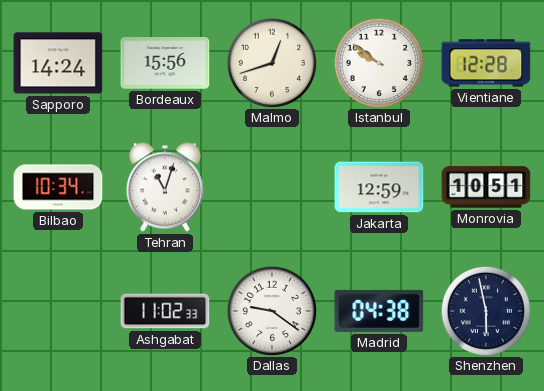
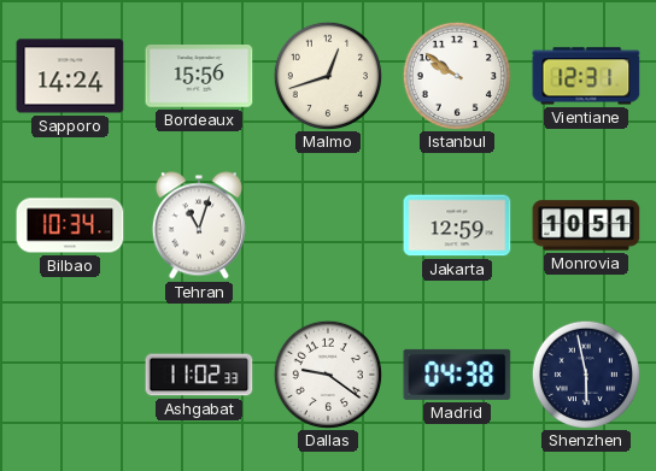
Vientiane: 12:28 -> 12:31 (586, 76)
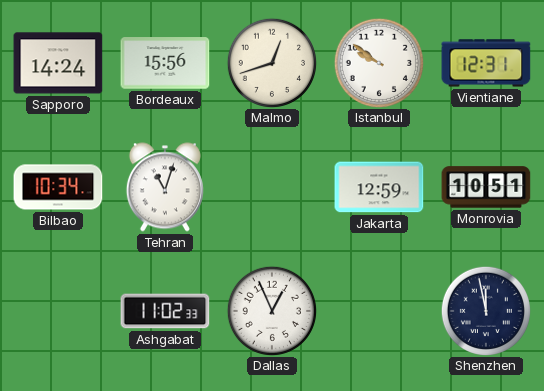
Dallas: 9:21 -> 12:56 (271, 310)
Madrid: 04:38 -> none (457, 375)
Shenzhen: 5:58 -> 11:58 (485, 310)
